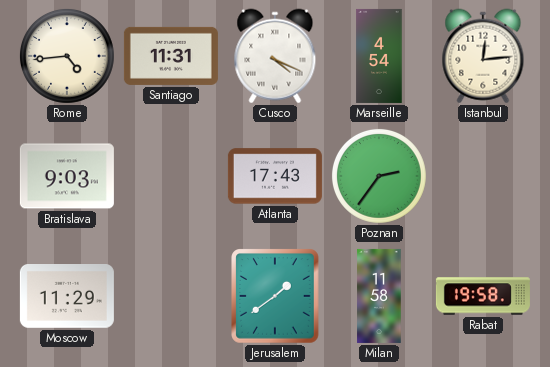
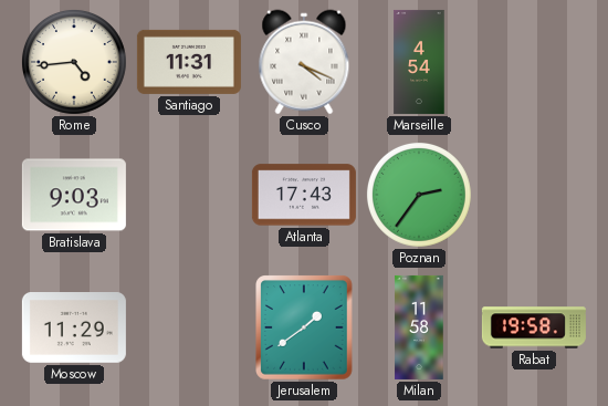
Istanbul: 12:14 -> none (483, 56)
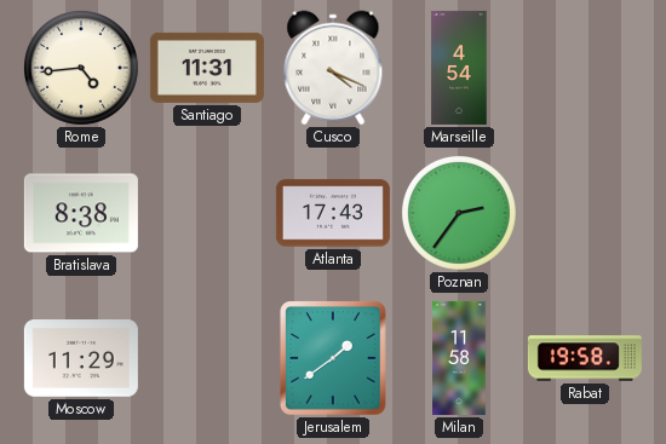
Bratislava: 9:03 -> 8:38 (81, 213)
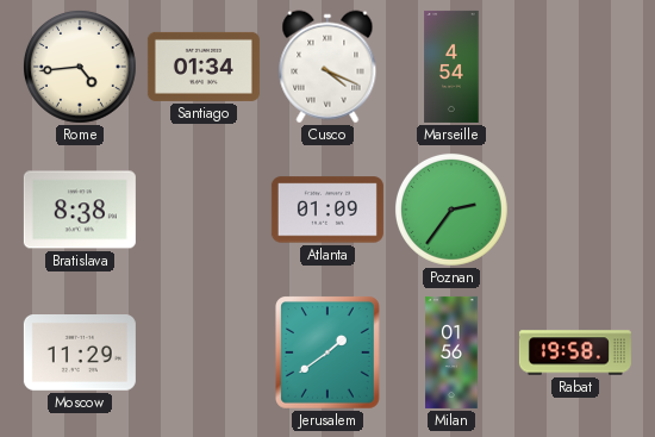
Santiago: 11:31 -> 01:34 (204, 67)
Atlanta: 17:43 -> 01:09 (327, 210)
Milan: 11:58 -> 01:56 (451, 352)
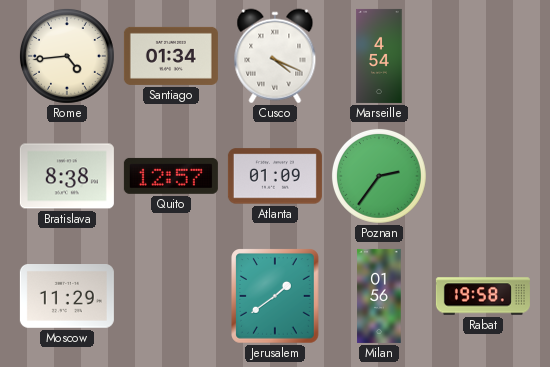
Quito: none -> 12:57 (171, 176)
